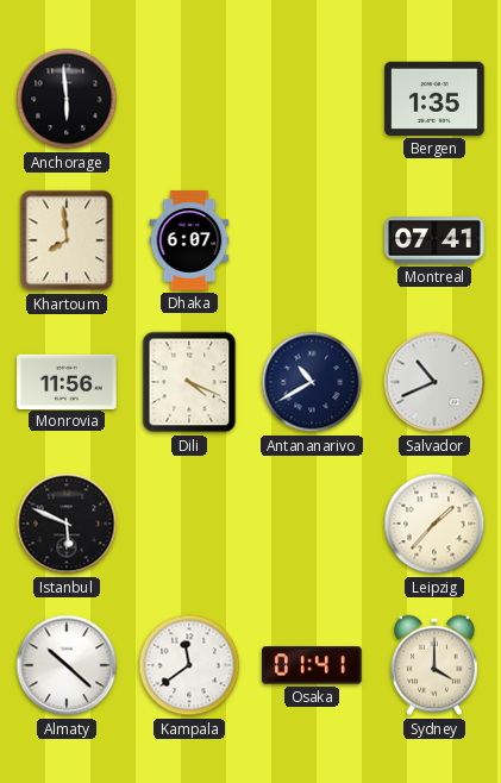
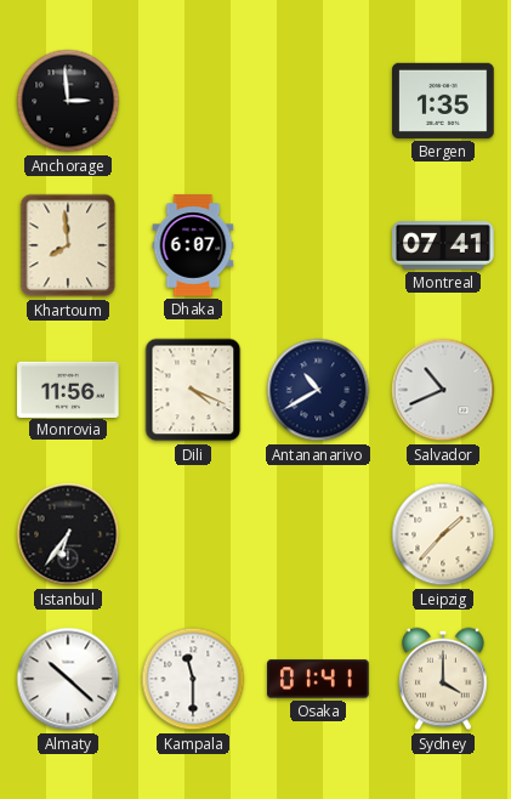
Anchorage: 5:59 -> 2:59 (68, 101)
Istanbul: 5:49 -> 6:36 (68, 534)
Kampala: 11:39 -> 11:30 (193, 679)
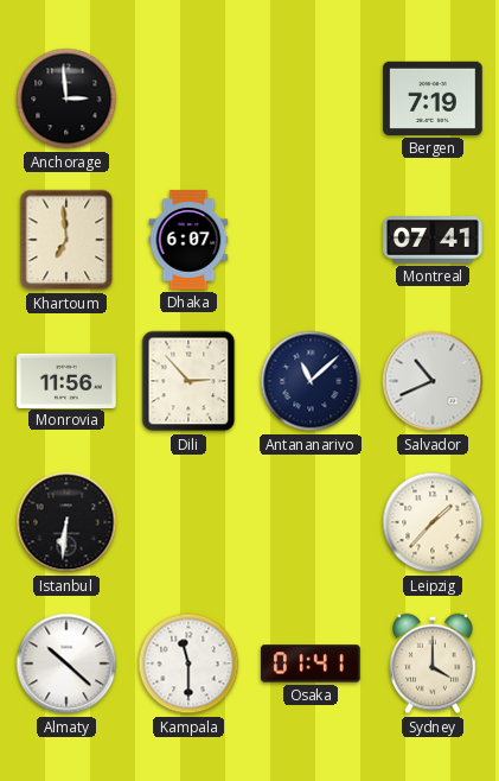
Bergen: 1:35 -> 7:19 (433, 99)
Khartoum: 7:59 -> 6:59 (66, 240)
Dili: 4:19 -> 2:53 (188, 381)
Antananarivo: 10:40 -> 11:08 (311, 381)
Istanbul: 6:36 -> 6:31 (66, 522)
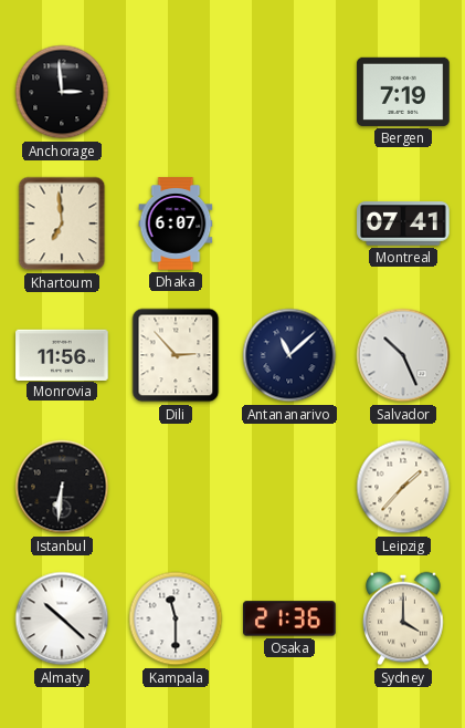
Salvador: 10:41 -> 10:26 (403, 355)
Osaka: 01:41 -> 21:36 (289, 618)
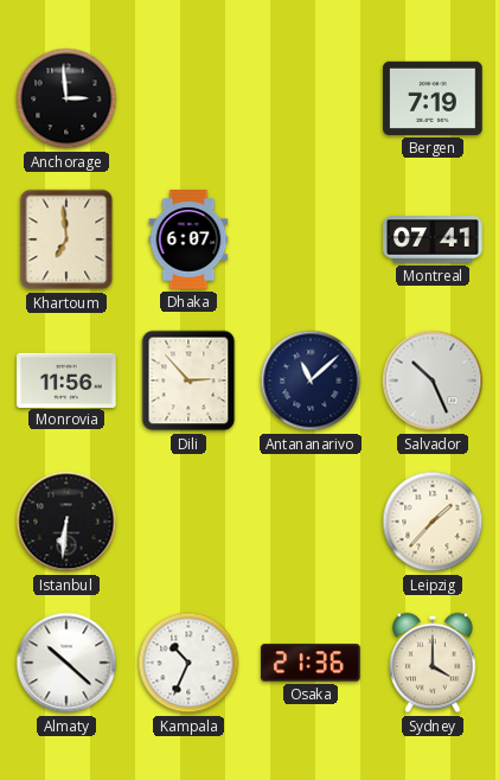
Kampala: 11:30 -> 10:34 (188, 663)
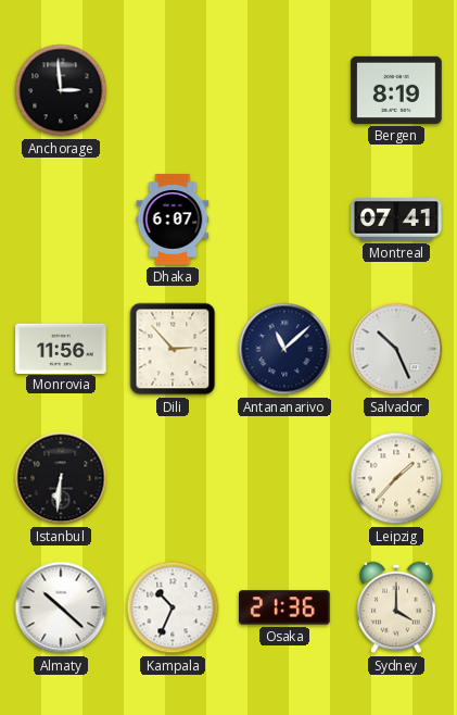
Bergen: 7:19 -> 8:19 (396, 90)
Khartoum: 6:59 -> none (66, 239)
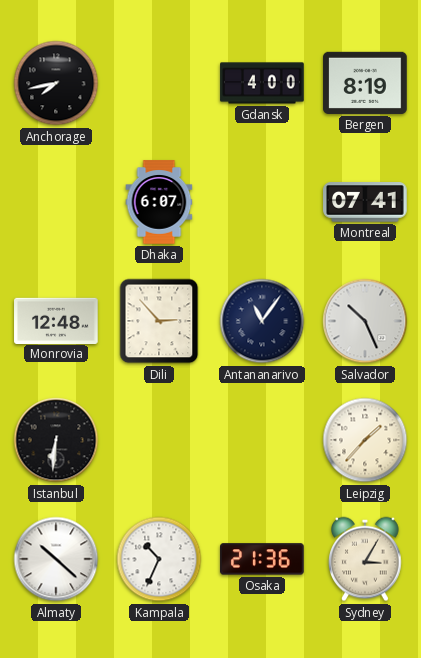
Anchorage: 2:59 -> 7:43 (56, 83)
Gdansk: none -> 4:00 (262, 83)
Monrovia: 11:56 -> 12:48 (56, 320)
Antananarivo: 11:08 -> 11:06 (262, 321)
Sydney: 4:00 -> 3:05 (365, 559)
